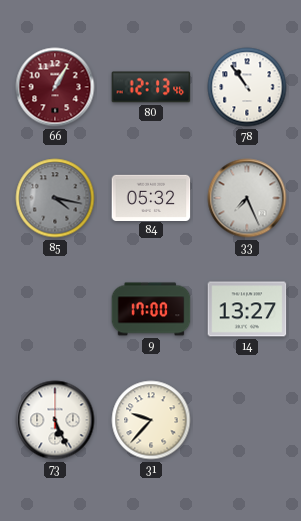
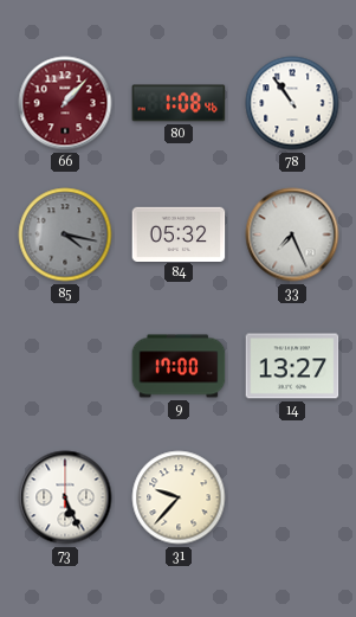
66: 1:05 -> 1:07 (65, 103)
80: 12:13 -> 1:08 (179, 103)
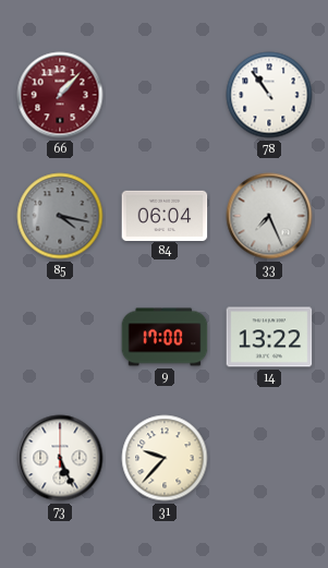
80: 1:08 -> none (179, 103)
84: 05:32 -> 06:04 (165, 215)
14: 13:27 -> 13:22 (269, 337)
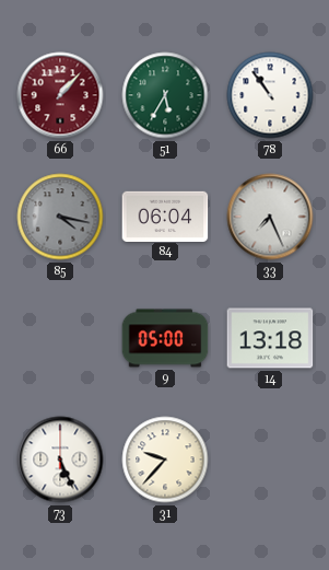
51: none -> 5:35 (165, 95)
9: 17:00 -> 05:00 (165, 338)
14: 13:22 -> 13:18 (270, 338)
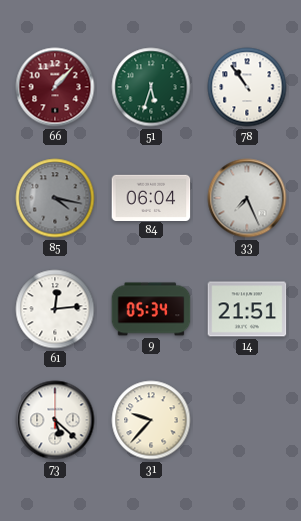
51: 5:35 -> 5:33 (151, 87)
61: none -> 12:14 (55, 309)
9: 05:00 -> 05:34 (151, 309)
14: 13:18 -> 21:51 (247, 309)
73: 5:26 -> 5:22 (55, 420)
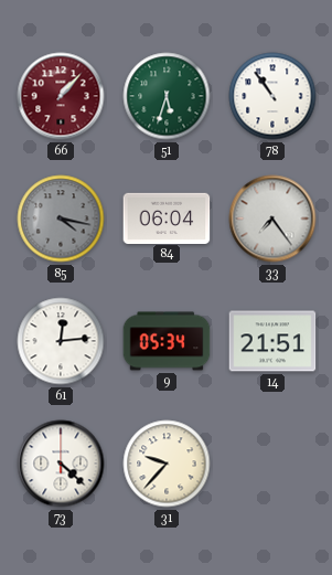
33: 7:26 -> 7:24 (272, 219)
73: 5:22 -> 4:22 (61, 464)
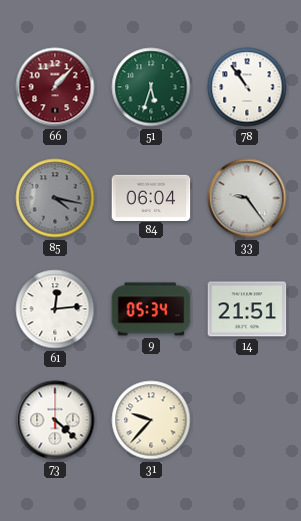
33: 7:24 -> 9:24 (247, 198)
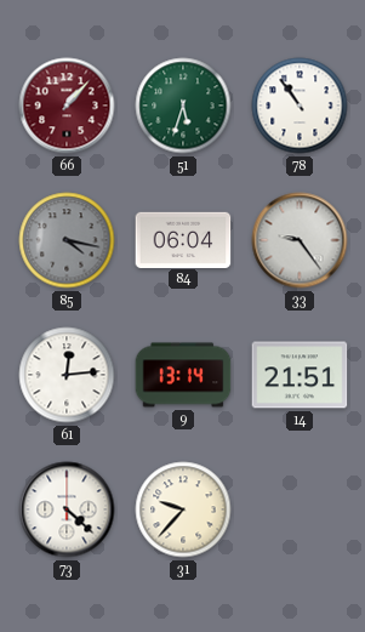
9: 05:34 -> 13:14 (183, 375)
